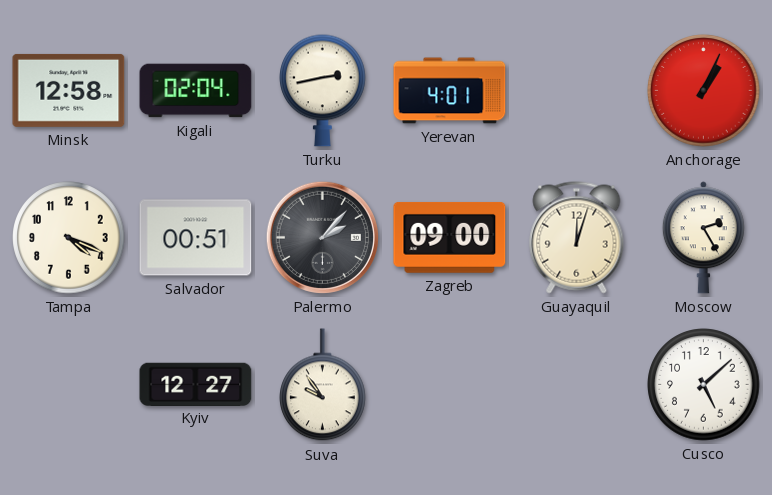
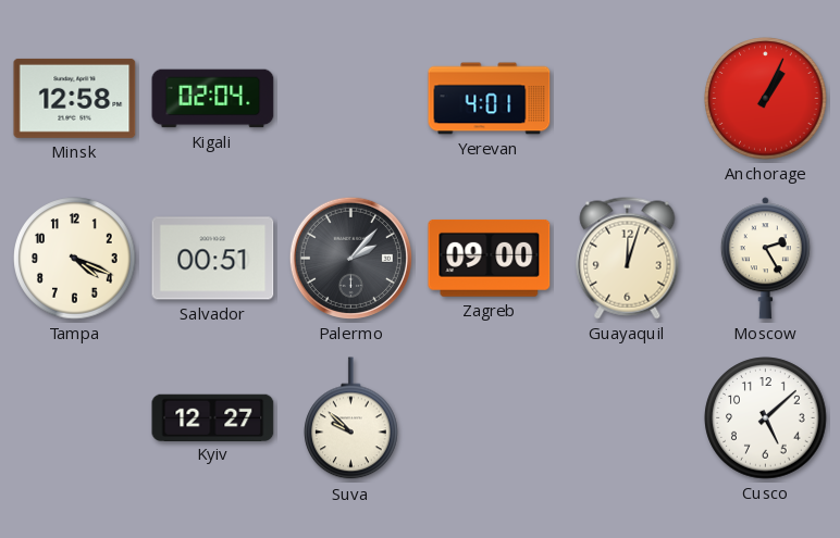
Turku: 2:43 -> none (323, 90)
Suva: 9:54 -> 9:52 (351, 418)
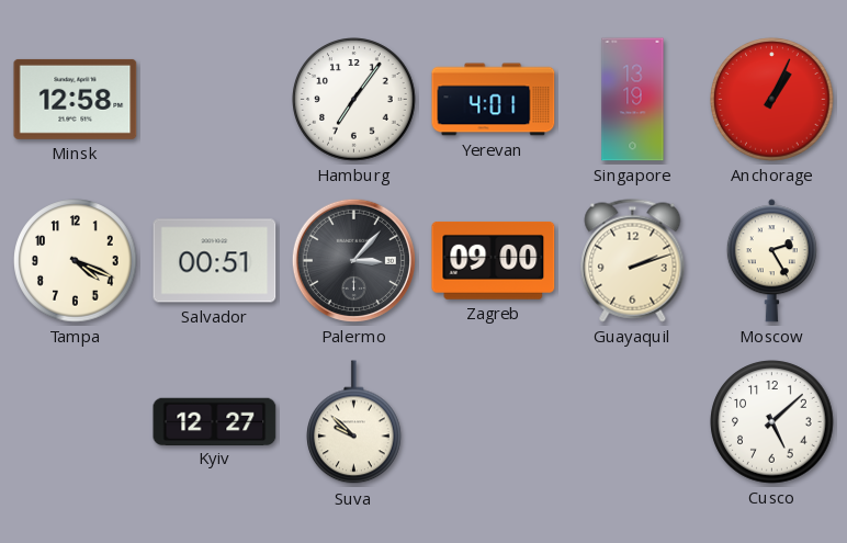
Kigali: 02:04 -> none (213, 99)
Hamburg: none -> 7:06 (354, 100)
Singapore: none -> 13:19 (633, 100)
Palermo: 2:07 -> 3:07 (353, 260)
Guayaquil: 12:03 -> 2:12 (633, 261)
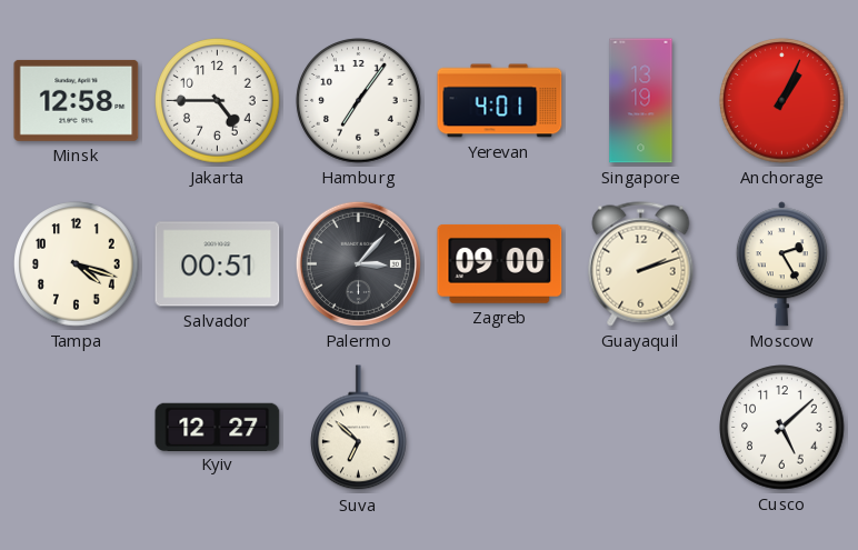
Jakarta: none -> 4:45 (218, 101)
Tampa: 4:19 -> 4:18 (77, 264)
Suva: 9:52 -> 6:52 (359, 428)
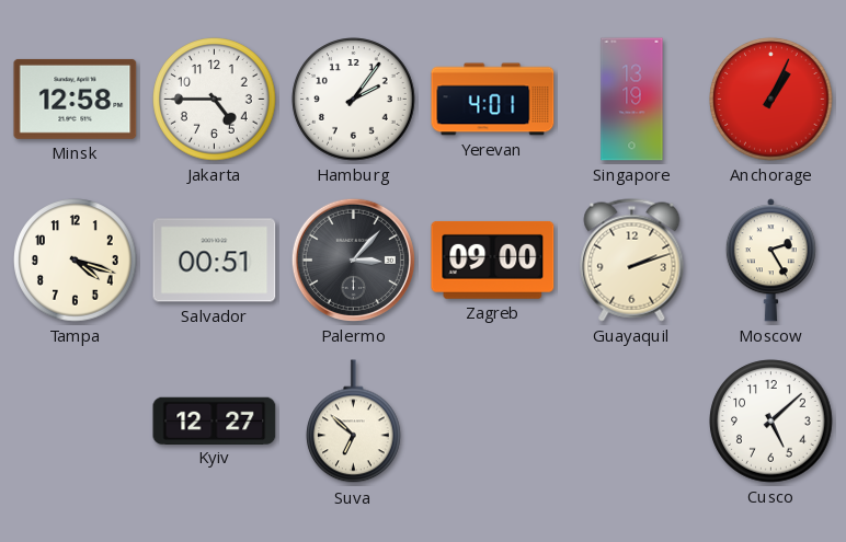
Hamburg: 7:06 -> 2:06 (354, 100)
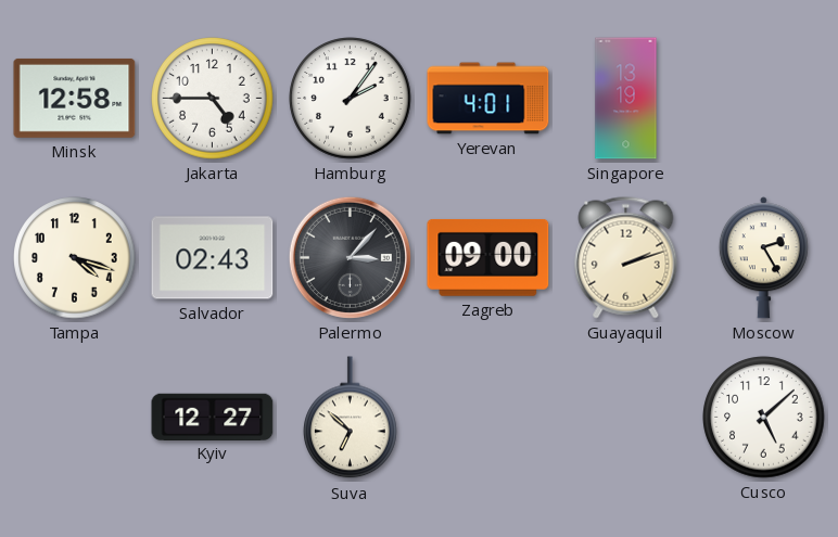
Anchorage: 1:04 -> none (771, 100)
Salvador: 00:51 -> 02:43 (213, 258)
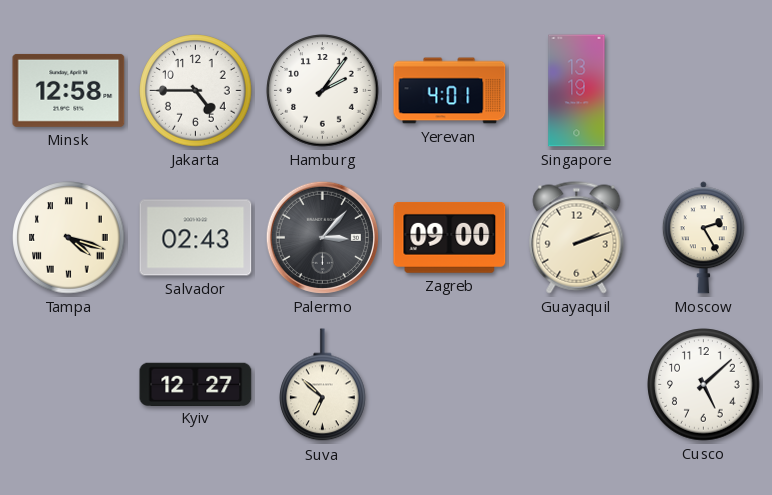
Tampa numerals: Arabic -> Roman (69, 238)
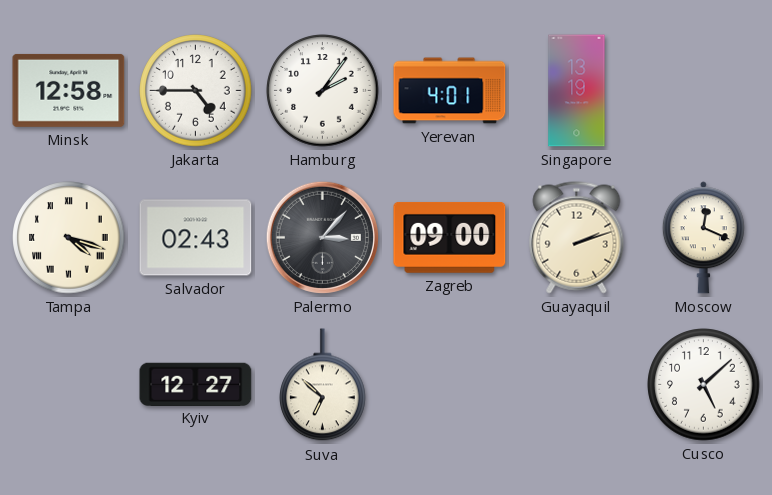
Moscow: 2:25 -> 12:19 (703, 238)
